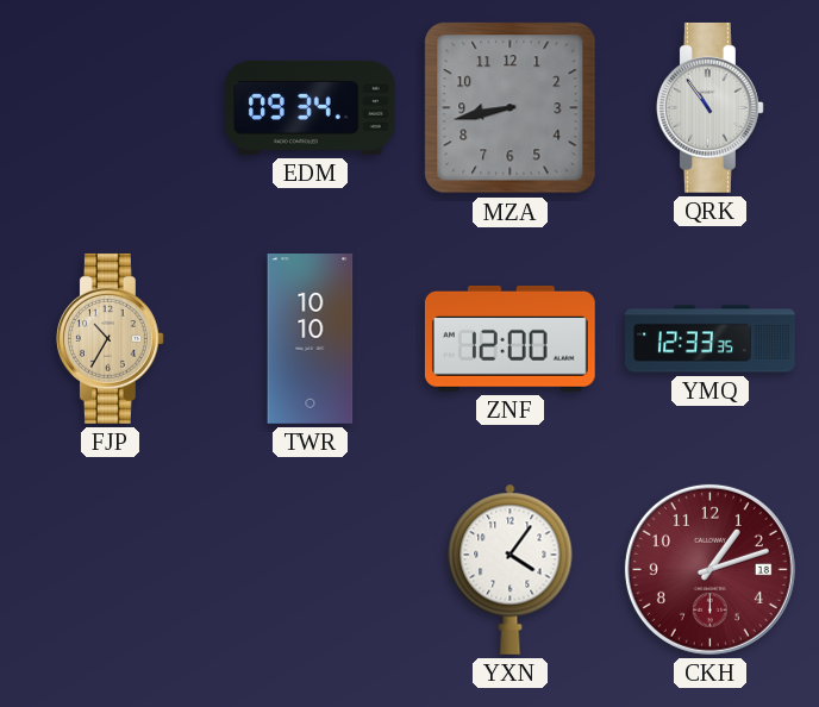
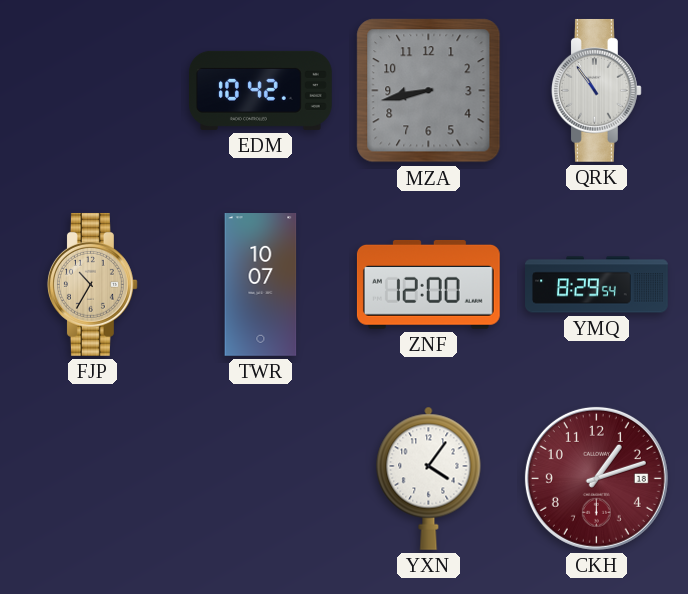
EDM: 09:34 -> 10:42 (261, 90)
TWR: 10:10 -> 10:07 (261, 285)
YMQ: 12:33 -> 8:29 (597, 285)
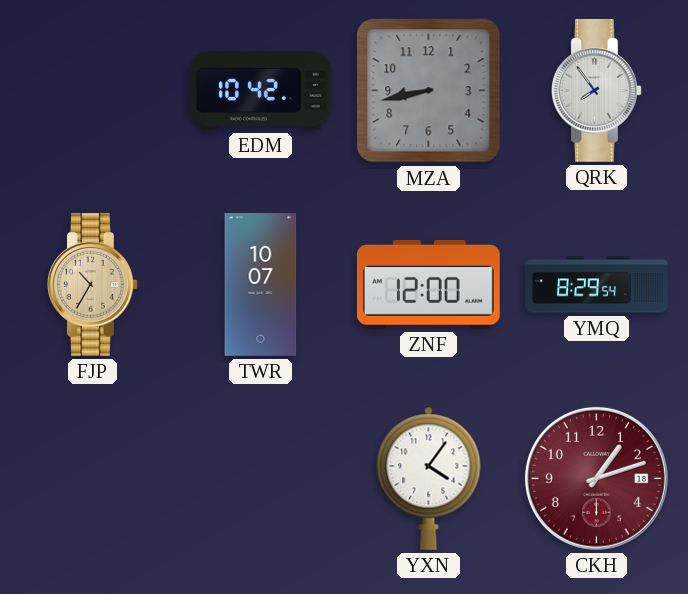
QRK: 10:54 -> 7:54 (596, 90)
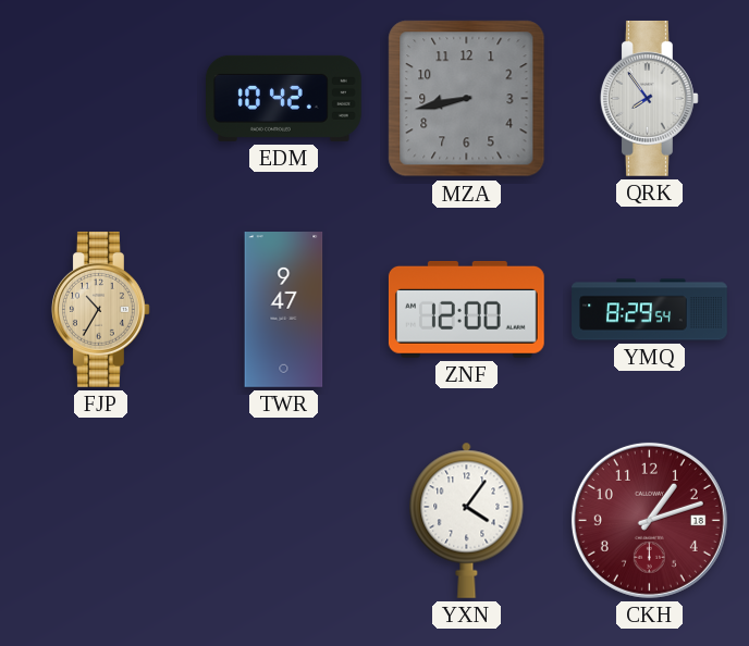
TWR: 10:07 -> 9:47 (284, 310)
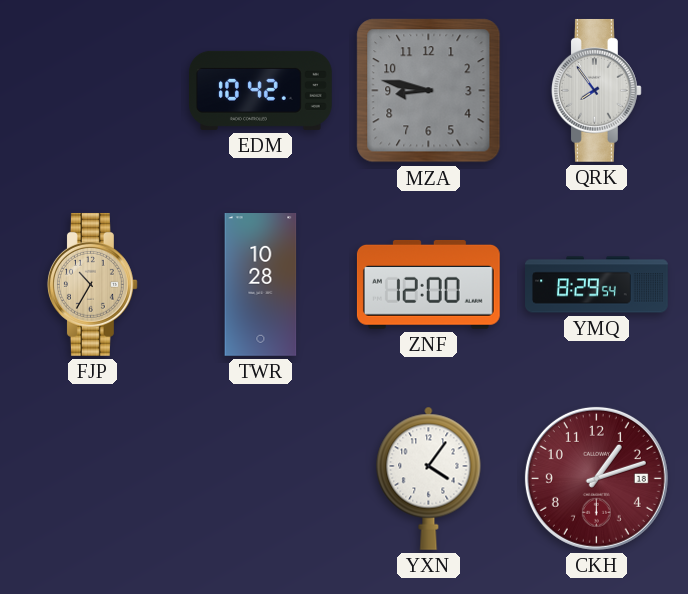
MZA: 8:43 -> 8:47 (429, 91)
TWR: 9:47 -> 10:28 (261, 285)
